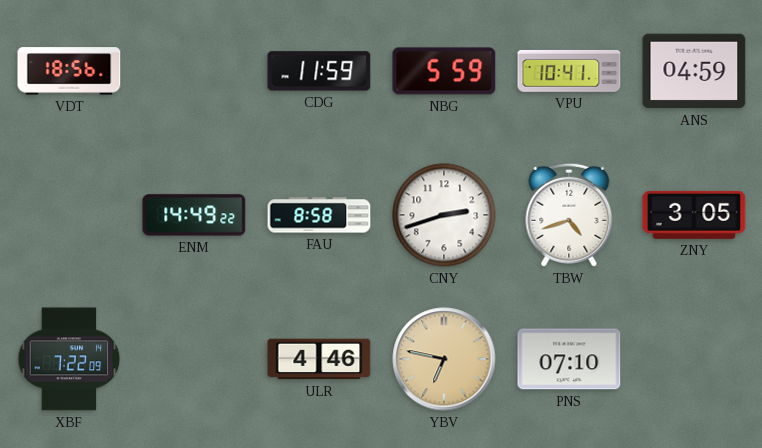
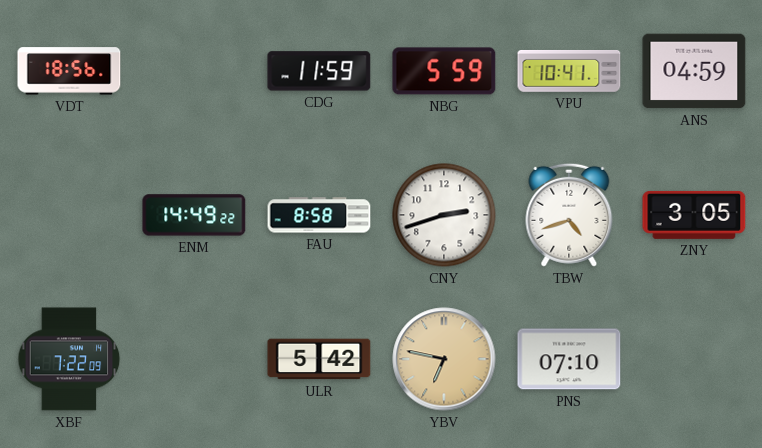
ULR: 4:46 -> 5:42 (319, 359)
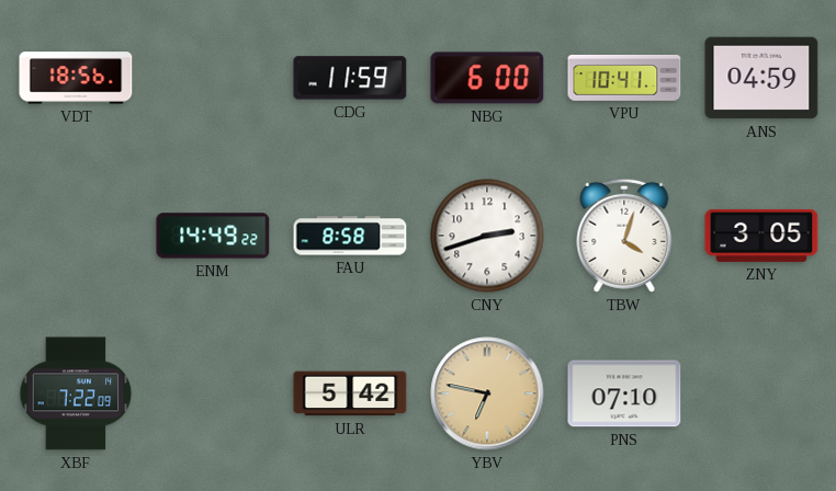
NBG: 5:59 -> 6:00 (487, 78)
TBW: 4:42 -> 4:03 (624, 236)
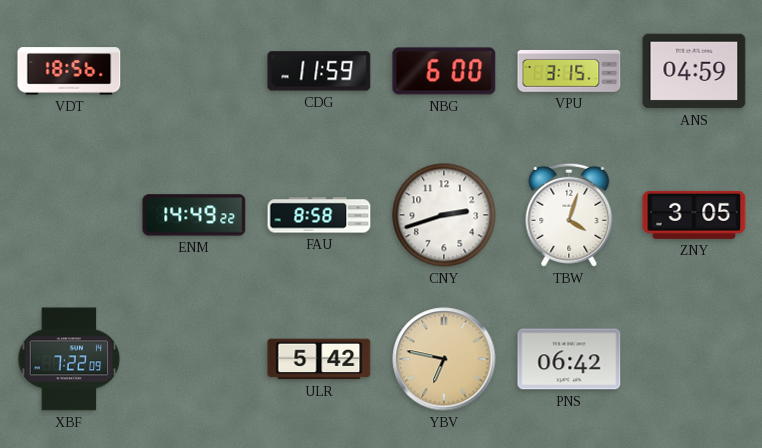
VPU: 10:41 -> 3:15 (569, 71)
PNS: 07:10 -> 06:42 (569, 359)
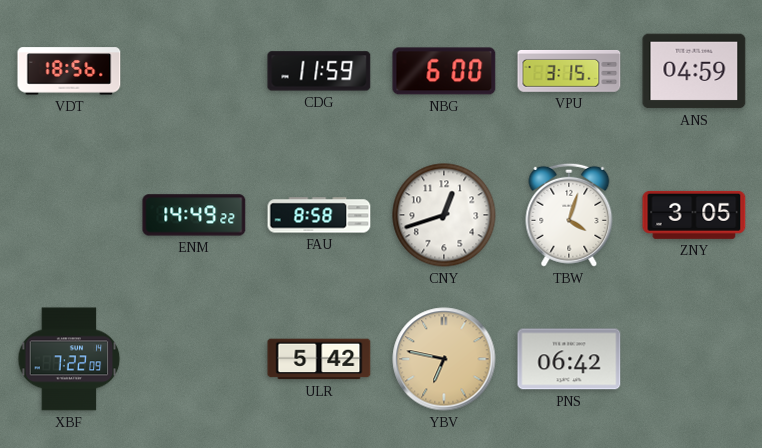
CNY: 2:42 -> 12:42 (444, 215)
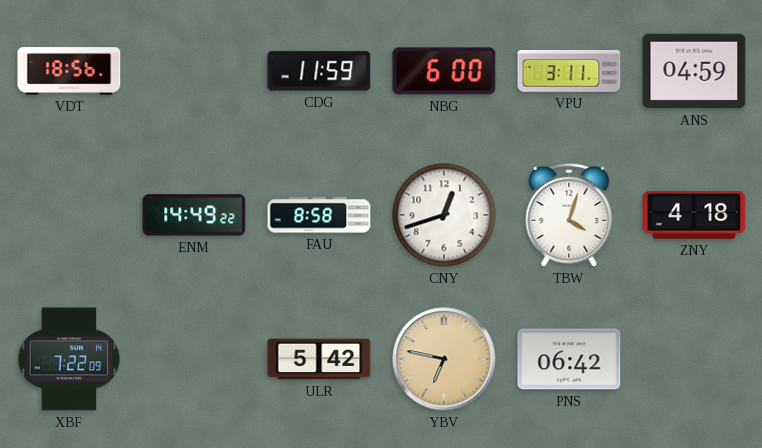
VPU: 3:15 -> 3:11 (569, 71)
ZNY: 3:05 -> 4:18 (694, 215)
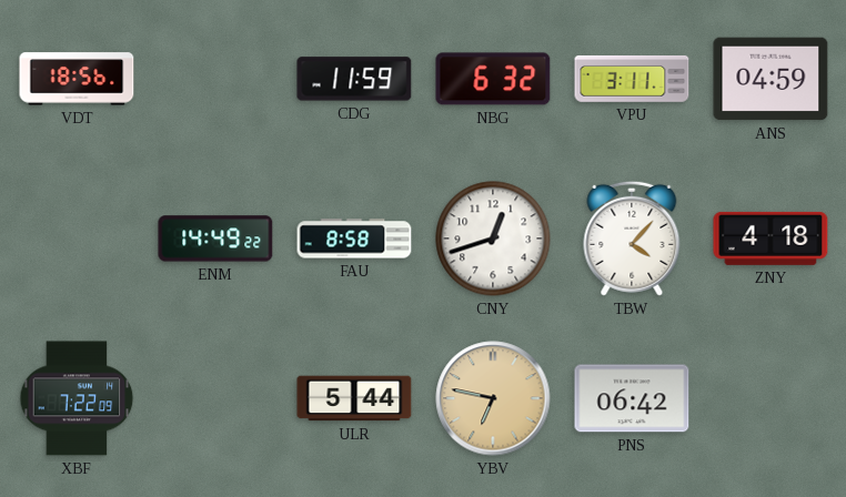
NBG: 6:00 -> 6:32 (493, 79)
TBW: 4:03 -> 4:07 (632, 239)
ULR: 5:42 -> 5:44 (354, 398)
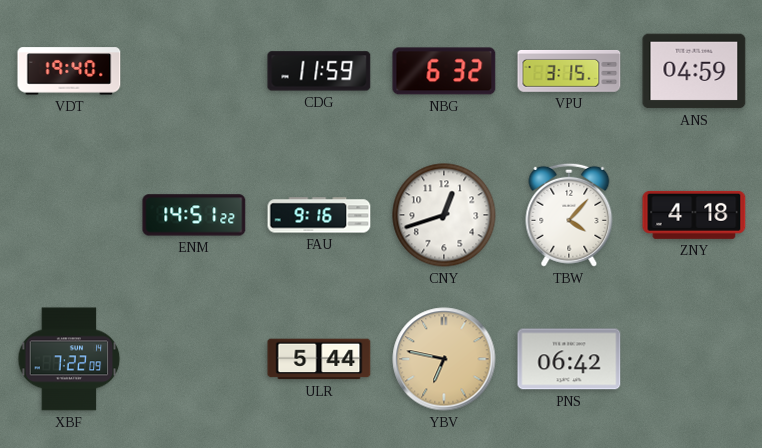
VDT: 18:56 -> 19:40 (69, 71)
VPU: 3:11 -> 3:15 (569, 71)
ENM: 14:49 -> 14:51 (194, 215)
FAU: 8:58 -> 9:16 (319, 215)
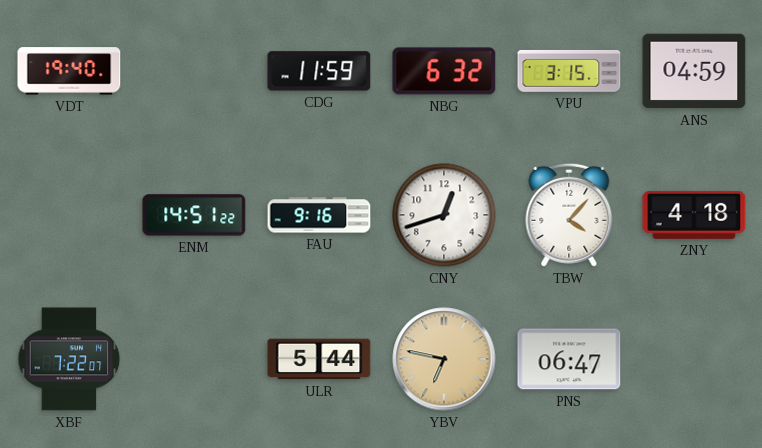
XBF: 7:22:09 -> 7:22:07 (69, 359)
PNS: 06:42 -> 06:47 (569, 359)
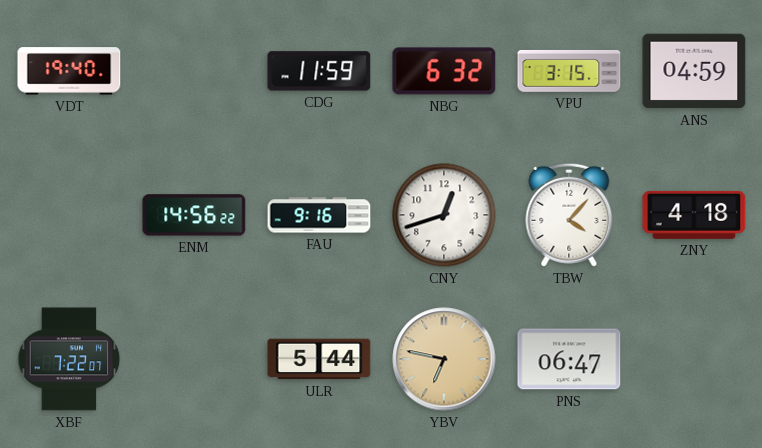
ENM: 14:51 -> 14:56 (194, 215)
